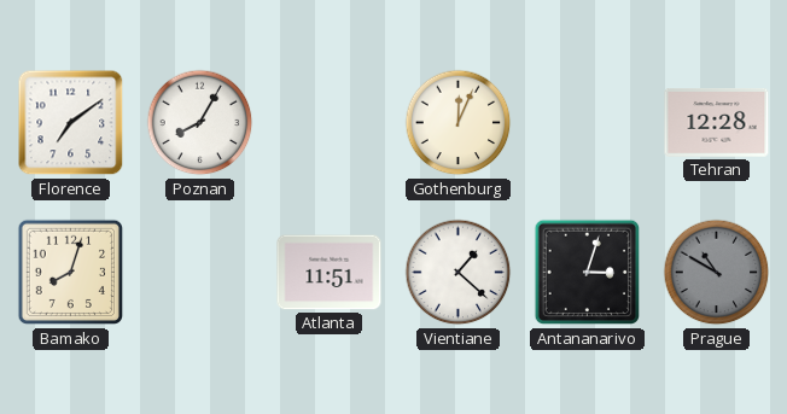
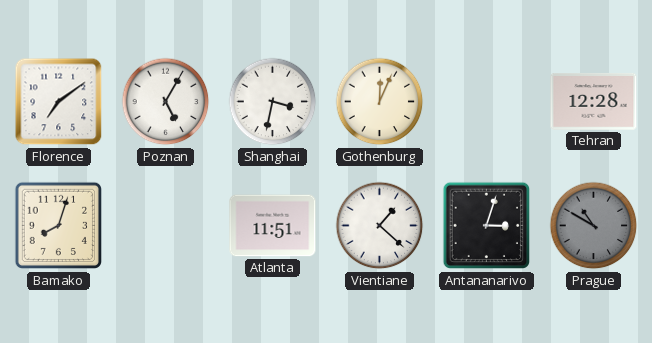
Poznan: 8:05 -> 5:05 (166, 102)
Shanghai: none -> 3:32 (273, 102)
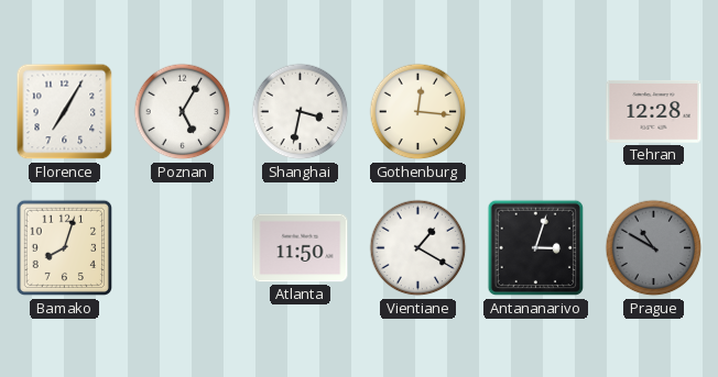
Florence: 7:09 -> 7:05 (65, 112)
Gothenburg: 12:04 -> 12:16 (418, 112)
Atlanta: 11:51 -> 11:50 (301, 248)
Vientiane: 1:22 -> 1:20 (418, 248)
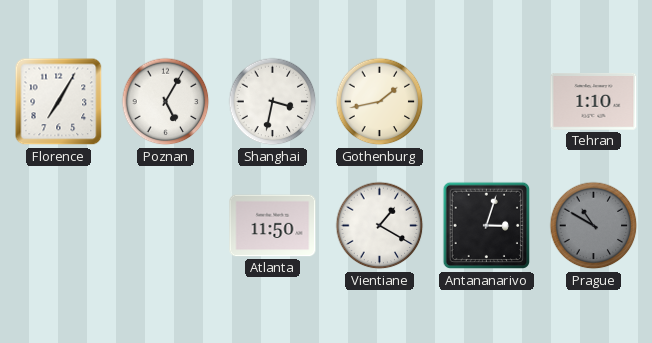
Gothenburg: 12:16 -> 1:43 (380, 102)
Tehran: 12:28 -> 1:10 (594, 102)
Bamako: 8:03 -> none (65, 248)
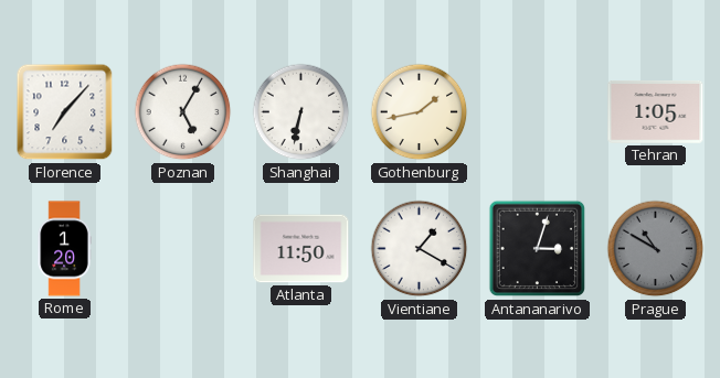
Florence: 7:05 -> 7:07 (65, 112)
Shanghai: 3:32 -> 6:32 (301, 112)
Tehran: 1:10 -> 1:05 (656, 112)
Rome: none -> 1:20 (64, 249)
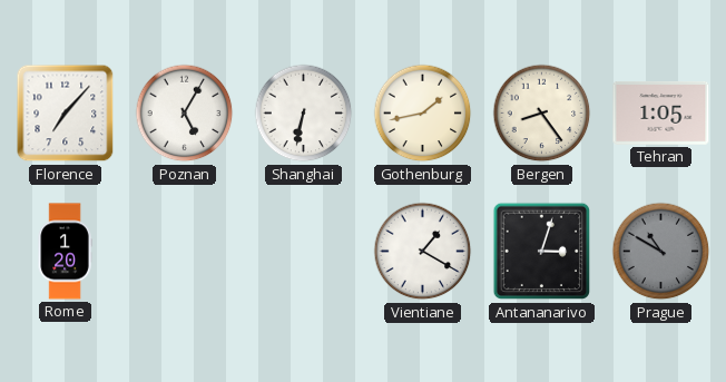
Bergen: none -> 8:24 (542, 114)
Atlanta: 11:50 -> none (301, 249)
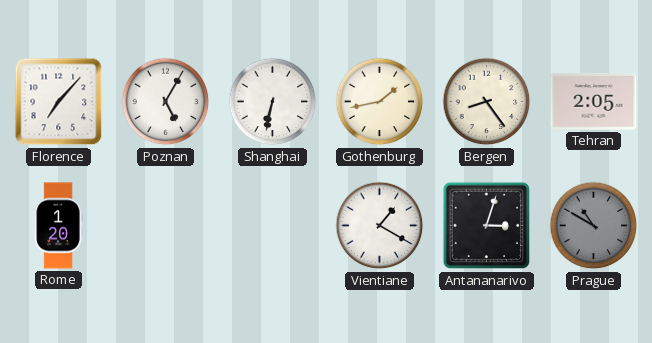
Tehran: 1:05 -> 2:05 (594, 102)
